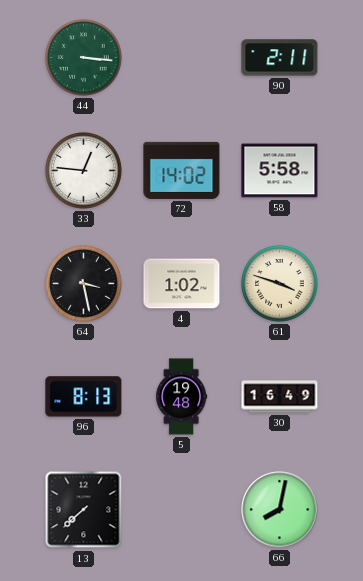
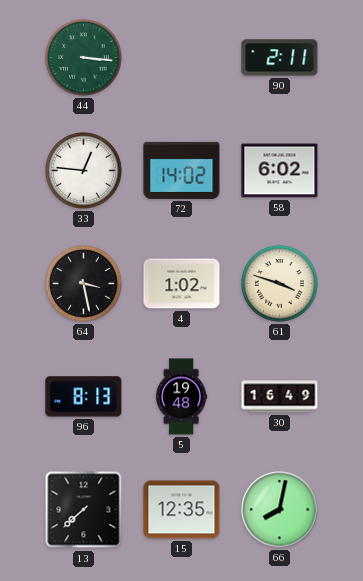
58: 5:58 -> 6:02 (280, 171)
15: none -> 12:35 (182, 510)
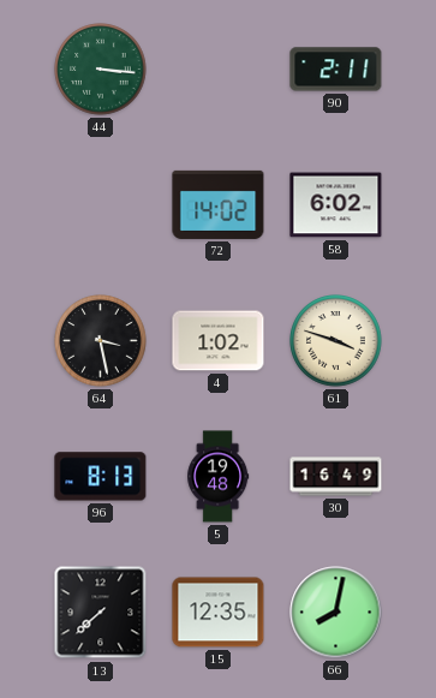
33: 12:46 -> none (84, 171)
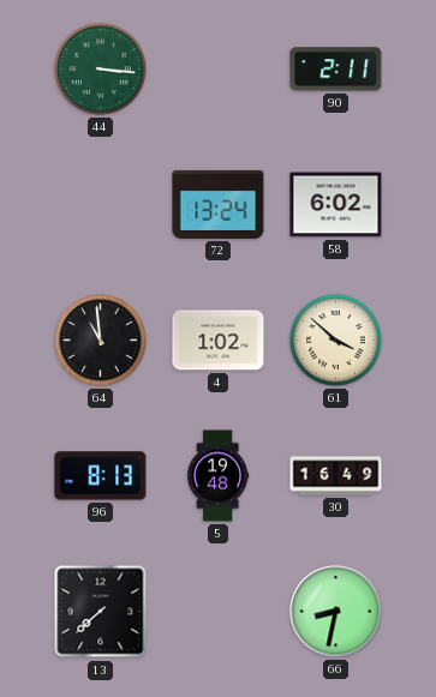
72: 14:02 -> 13:24 (219, 204)
64: 3:28 -> 10:59 (101, 341)
61: 3:48 -> 3:52 (336, 341)
15: 12:35 -> none (219, 613)
66: 8:02 -> 8:32 (336, 612)
